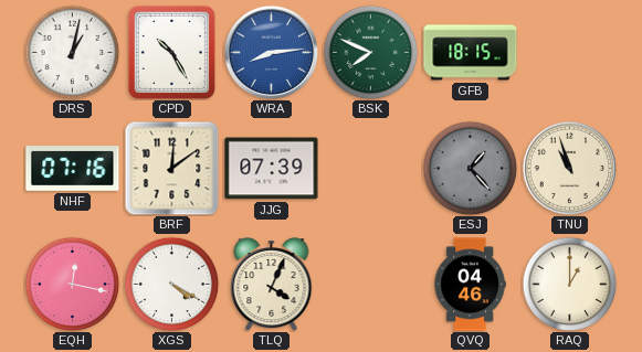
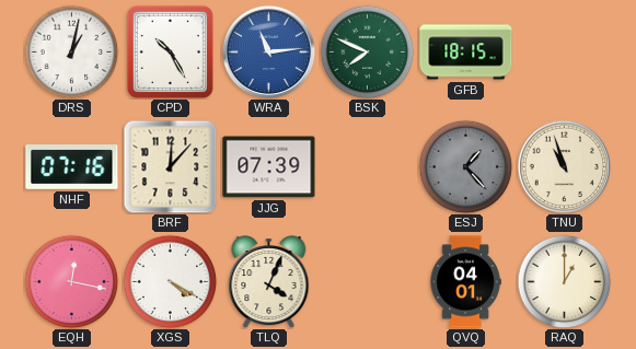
WRA: 8:14 -> 11:14 (268, 51)
BRF: 12:09 -> 12:07 (170, 166)
QVQ: 04:46 -> 04:01 (465, 282)
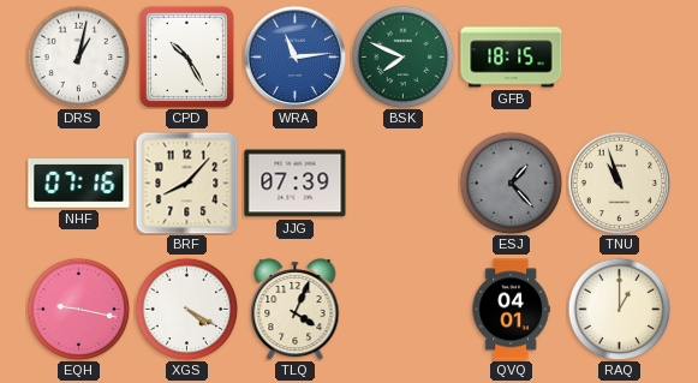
BRF: 12:07 -> 8:07 (186, 182)
EQH: 12:17 -> 9:17 (78, 309)
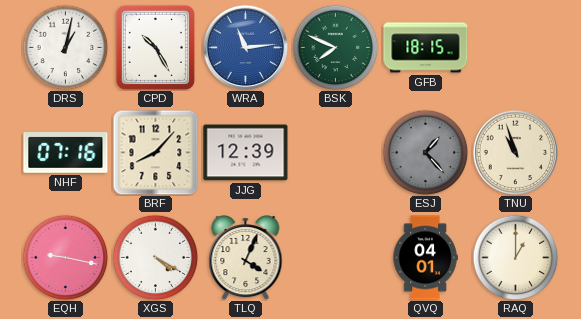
JJG: 07:39 -> 12:39 (246, 153)
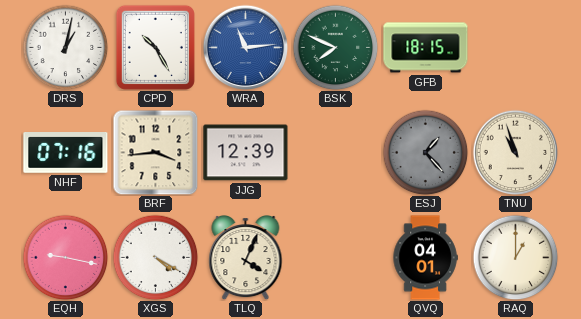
BRF: 8:07 -> 3:44 (155, 152)
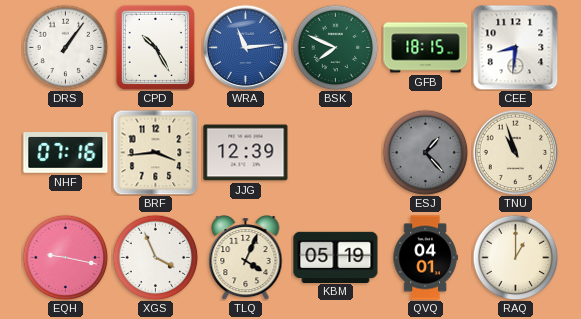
DRS: 1:02 -> 1:06 (65, 47)
CEE: none -> 8:31 (515, 47)
XGS: 4:20 -> 3:56 (155, 257)
KBM: none -> 05:19 (336, 257)
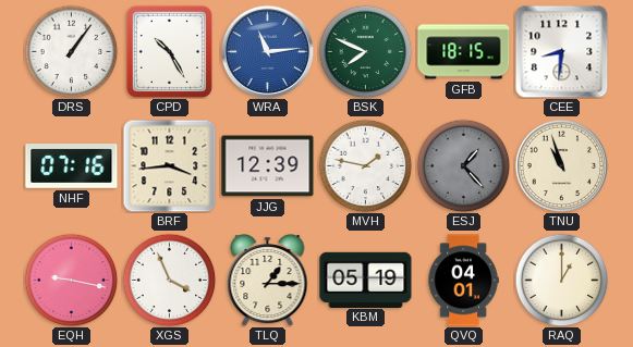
MVH: none -> 1:47 (365, 165)
TLQ: 4:04 -> 1:15 (268, 281)
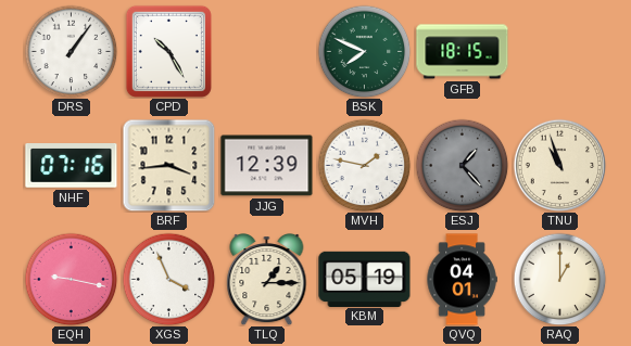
WRA: 11:14 -> none (267, 51)
CEE: 8:31 -> none (561, 51)
